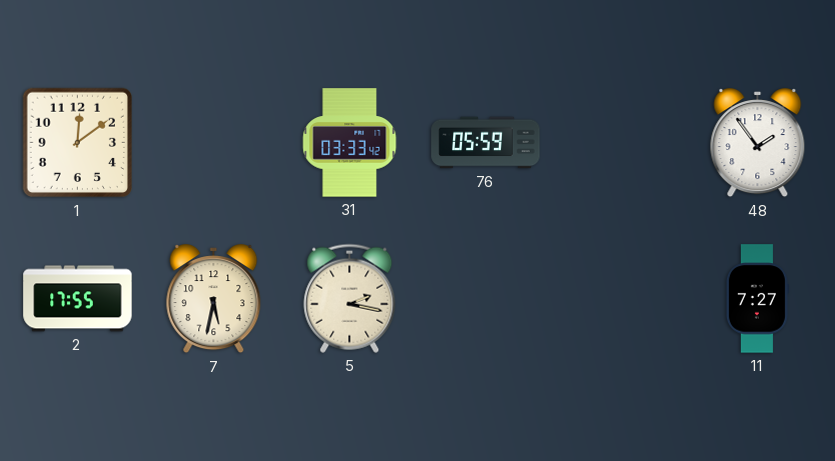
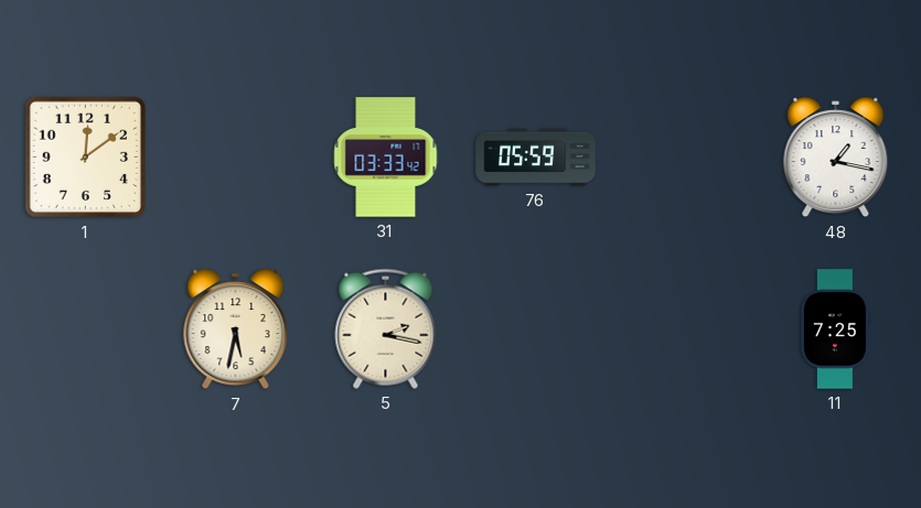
48: 1:54 -> 1:17 (836, 158)
2: 17:55 -> none (78, 299)
11: 7:27 -> 7:25 (835, 329)
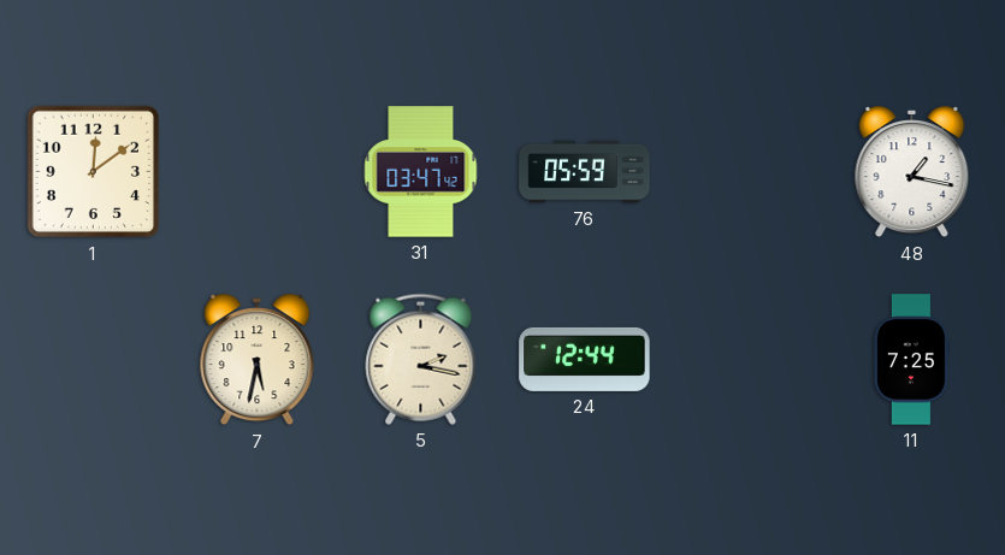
31: 03:33 -> 03:47 (421, 172)
24: none -> 12:44 (585, 359)
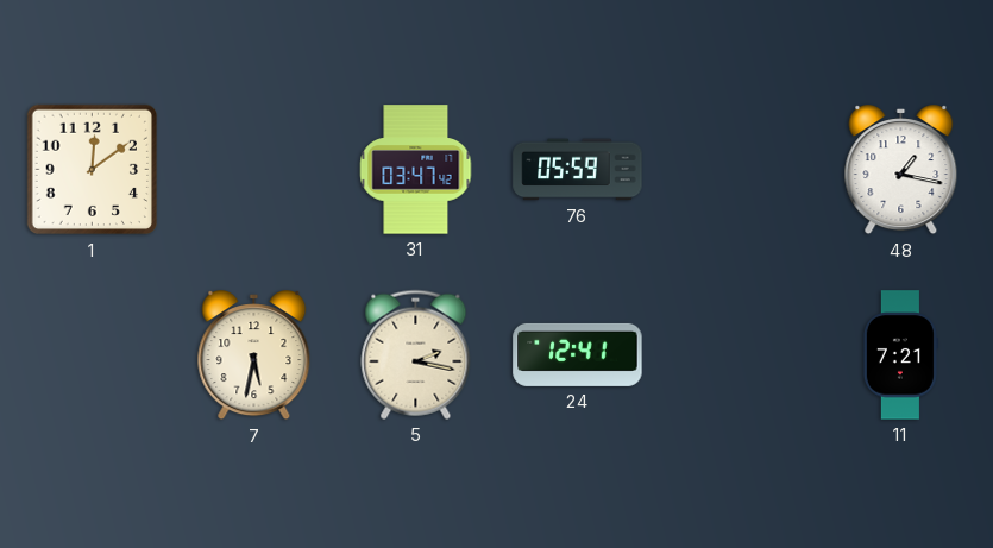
24: 12:44 -> 12:41 (578, 354)
11: 7:25 -> 7:21 (900, 355)
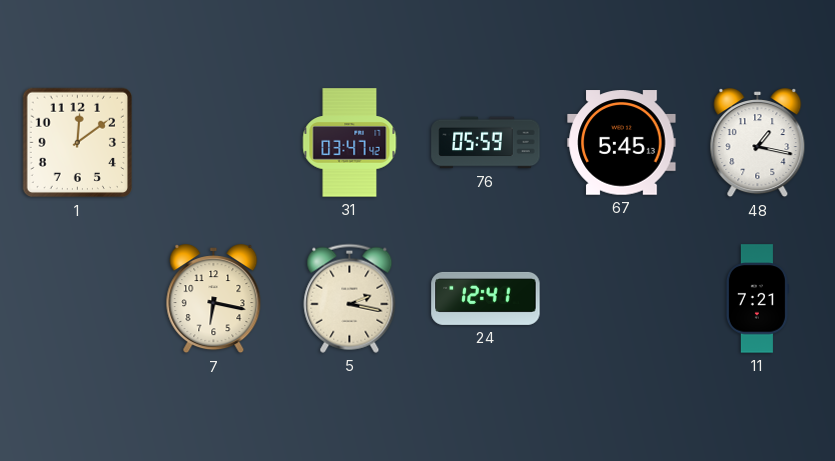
67: none -> 5:45 (622, 143)
7: 5:32 -> 6:17 (214, 299)
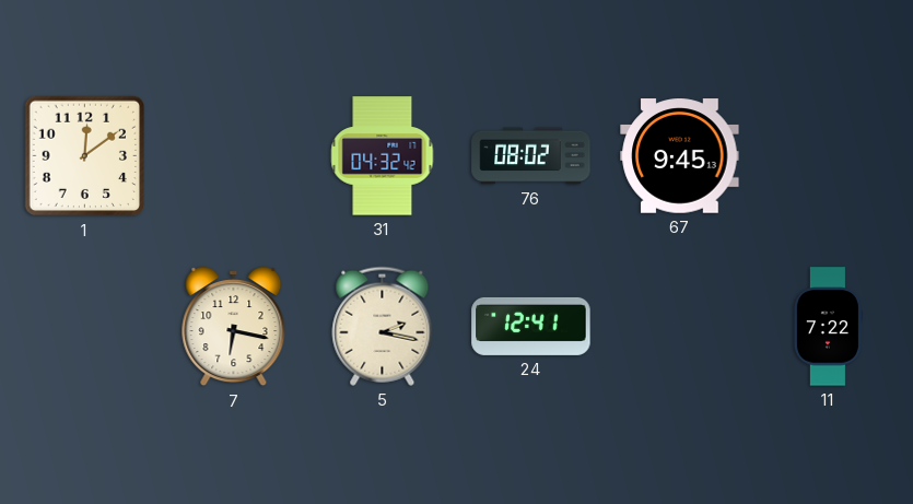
31: 03:47 -> 04:32 (383, 156)
76: 05:59 -> 08:02 (531, 156)
67: 5:45 -> 9:45 (680, 156)
48: 1:17 -> none (758, 143)
11: 7:21 -> 7:22 (828, 327)
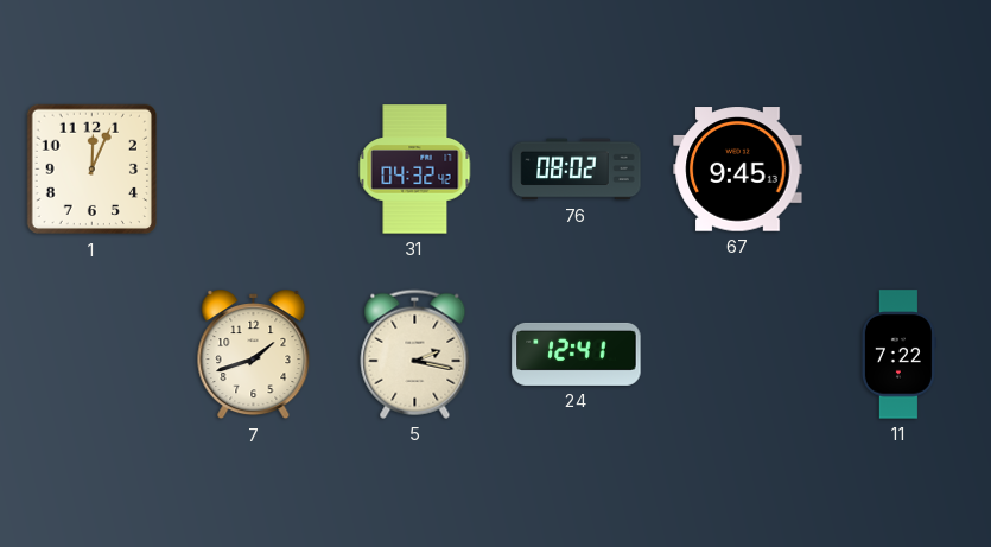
1: 12:09 -> 12:04 (93, 170)
7: 6:17 -> 1:42 (254, 355)
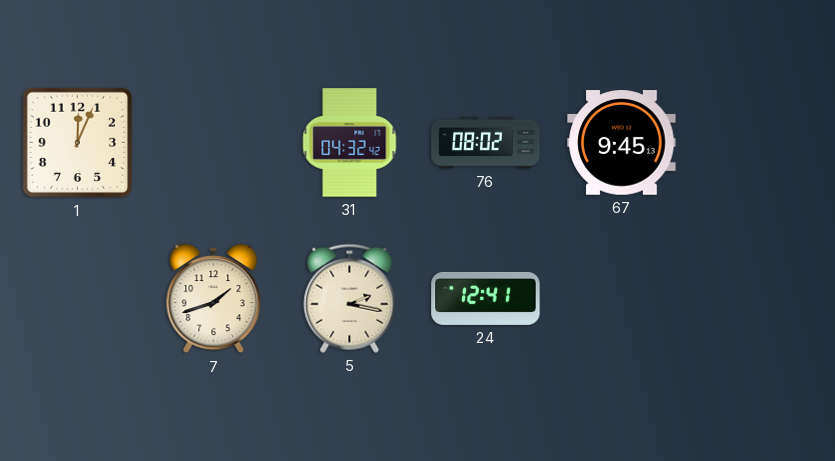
11: 7:22 -> none (898, 355)
